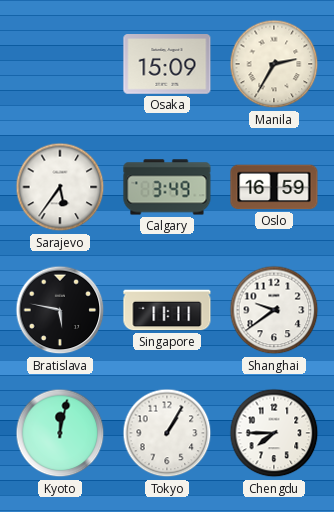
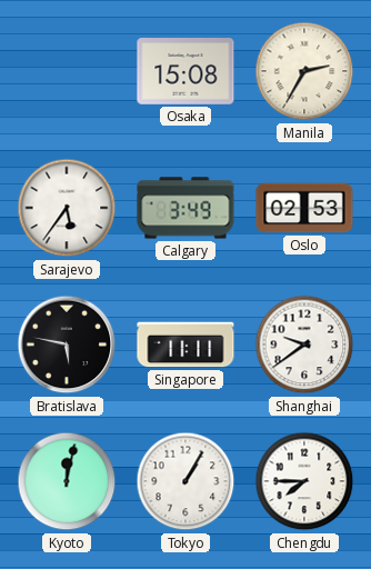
Osaka: 15:09 -> 15:08 (185, 72)
Oslo: 16:59 -> 02:53 (304, 208)
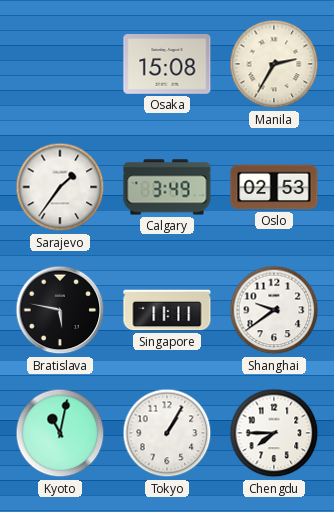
Sarajevo: 5:36 -> 1:36 (60, 187)
Kyoto: 12:02 -> 11:02 (60, 433)
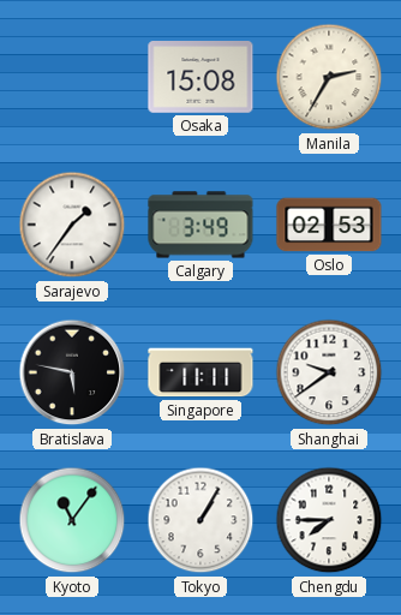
Kyoto: 11:02 -> 11:06 (72, 520)
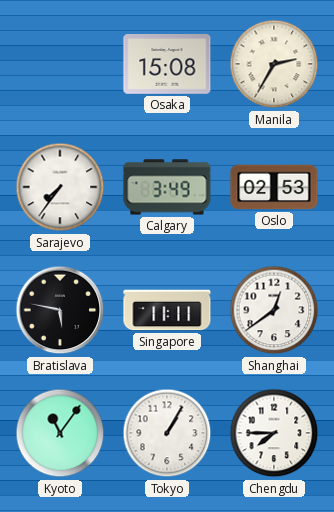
Sarajevo: 1:36 -> 7:36 (60, 187)
Shanghai: 9:39 -> 12:39 (274, 310)
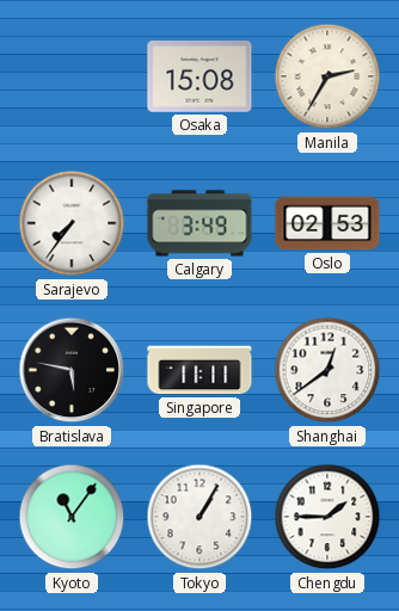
Chengdu: 7:45 -> 1:45 (327, 517)
